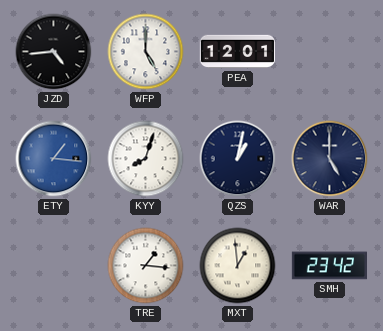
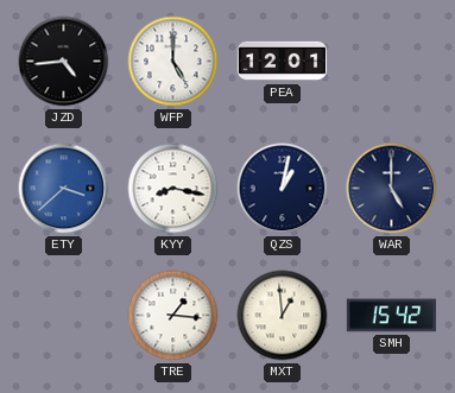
ETY: 1:16 -> 3:38 (64, 189)
KYY: 8:03 -> 8:17 (173, 189)
SMH: 23:42 -> 15:42 (391, 316)
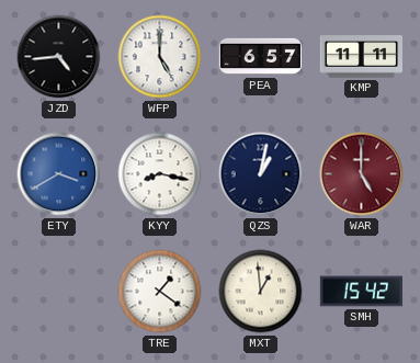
PEA: 12:01 -> 6:57 (260, 57)
KMP: none -> 11:11 (361, 57)
ETY: 3:38 -> 3:40 (59, 174)
WAR dial: navy -> burgundy (362, 174)
TRE: 1:16 -> 1:21 (160, 292)
